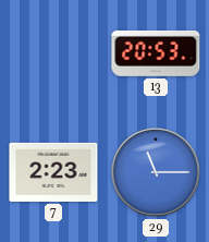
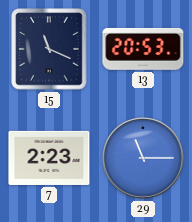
15: none -> 11:19 (49, 49)
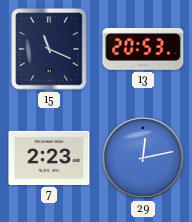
29: 11:15 -> 12:13 (144, 159)
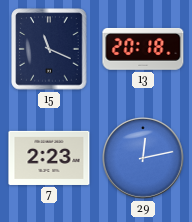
13: 20:53 -> 20:18 (143, 49)
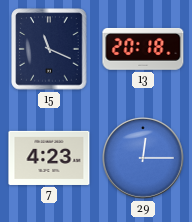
7: 2:23 -> 4:23 (49, 158)
29: 12:13 -> 12:15 (144, 159)
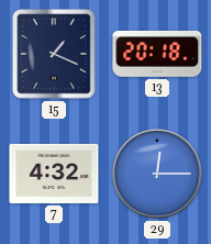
15: 11:19 -> 1:19 (54, 54)
7: 4:23 -> 4:32 (54, 174)
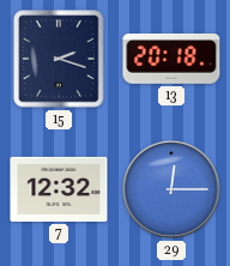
15: 1:19 -> 2:18 (59, 59)
7: 4:32 -> 12:32 (59, 189)
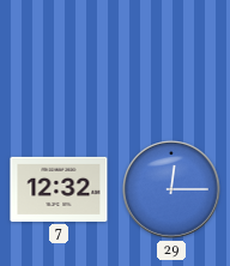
15: 2:18 -> none (59, 59)
13: 20:18 -> none (171, 59)
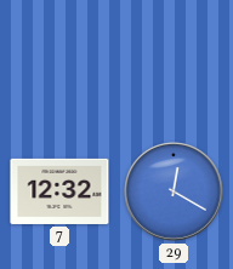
29: 12:15 -> 12:20 (175, 193)
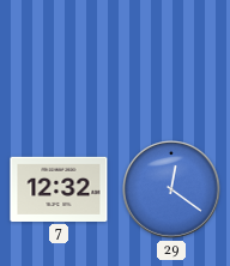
29: 12:20 -> 12:21 (172, 191)
